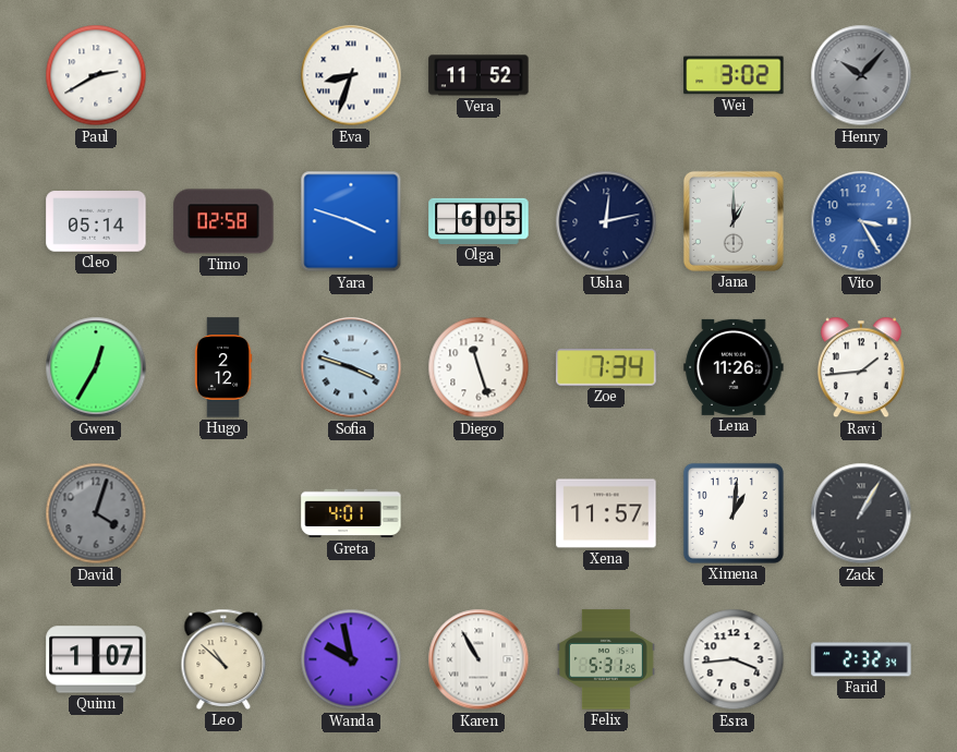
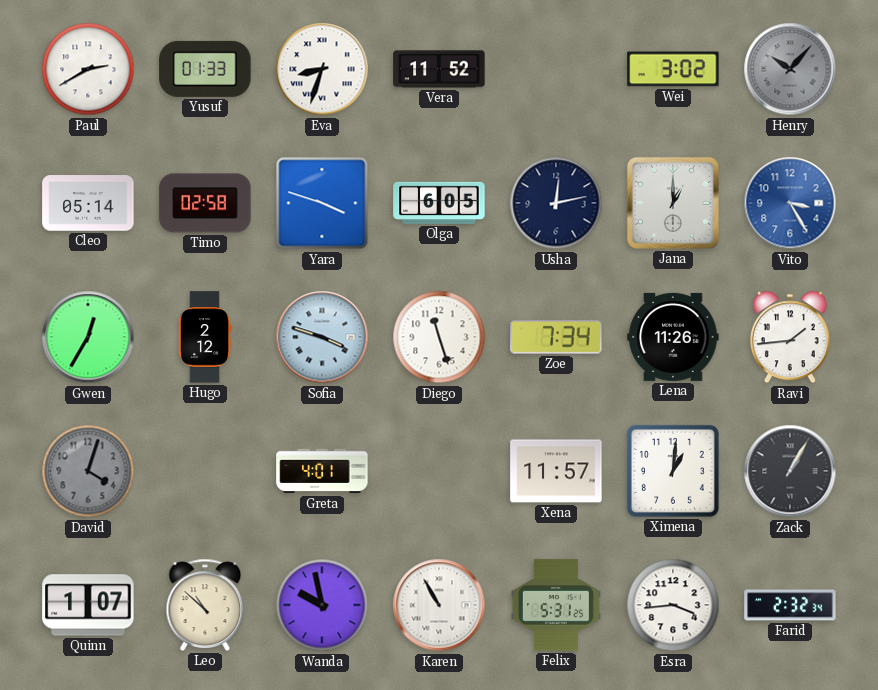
Yusuf: none -> 01:33 (205, 69)
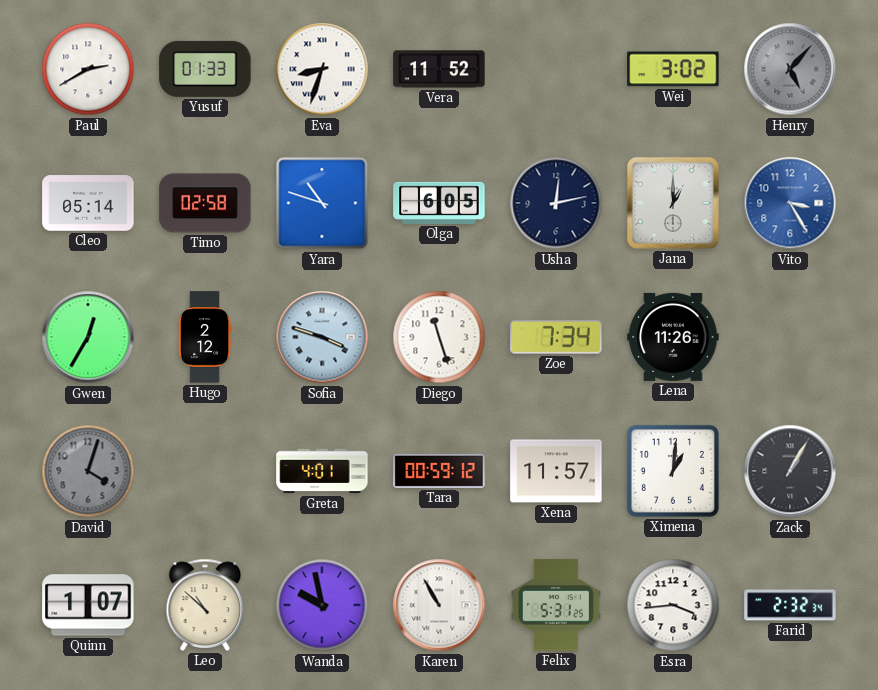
Henry: 10:07 -> 5:07 (790, 69)
Yara: 3:48 -> 10:48 (322, 203)
Ravi: 1:44 -> none (790, 337)
Tara: none -> 00:59 (439, 471)
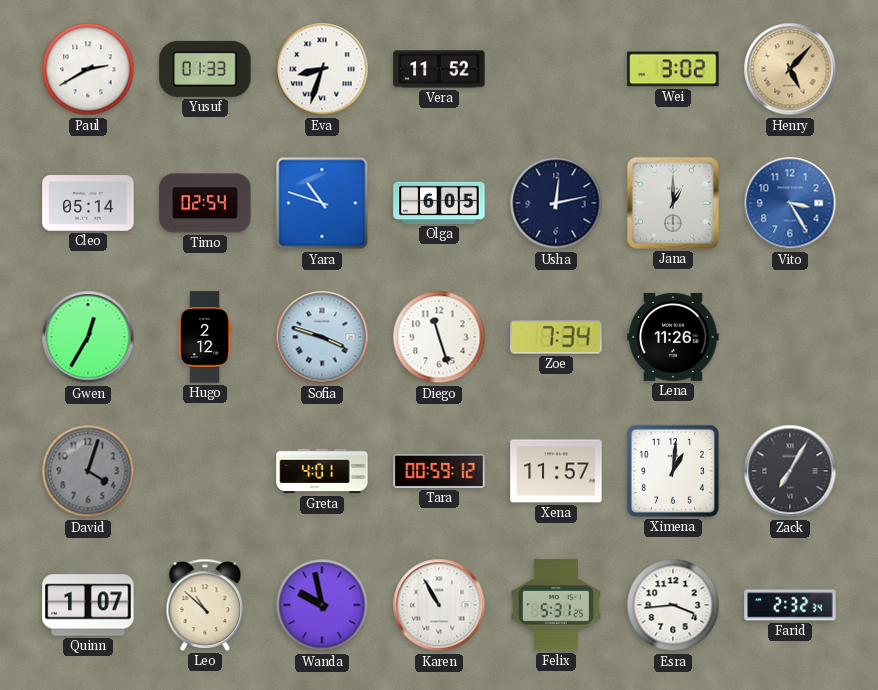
Henry dial: grey -> champagne (790, 69)
Timo: 02:58 -> 02:54 (205, 203)
Zack: 1:05 -> 7:05 (790, 471)
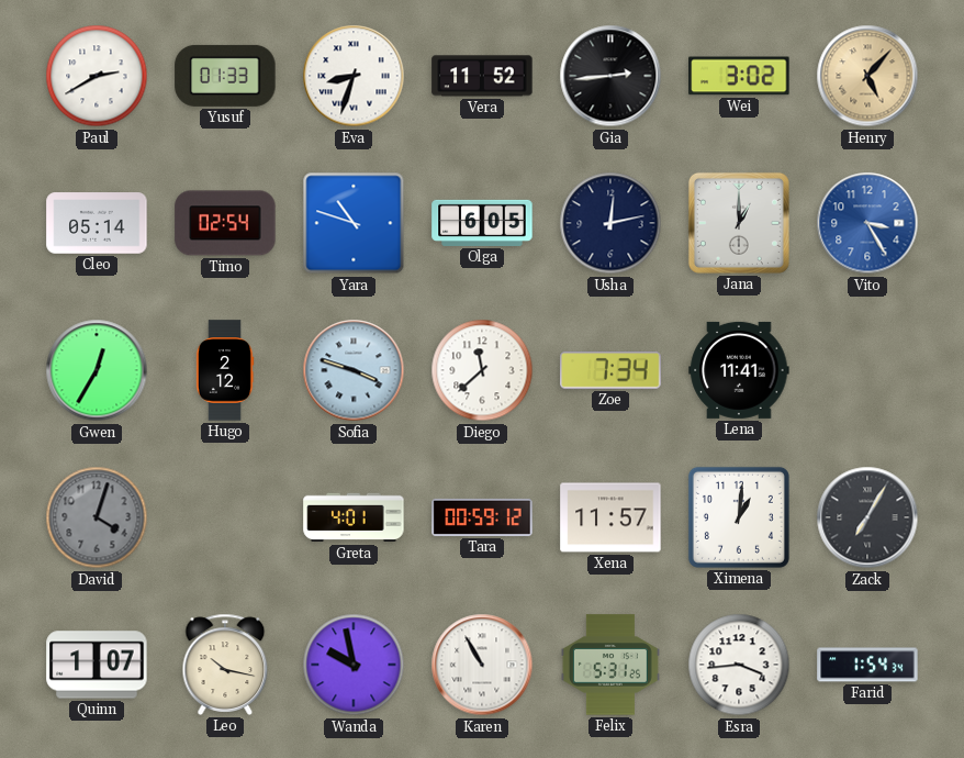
Gia: none -> 2:44 (610, 76)
Diego: 11:27 -> 11:38 (482, 370)
Lena: 11:26 -> 11:41 (739, 370)
Leo: 10:52 -> 10:17 (225, 665)
Farid: 2:32 -> 1:54 (867, 665)
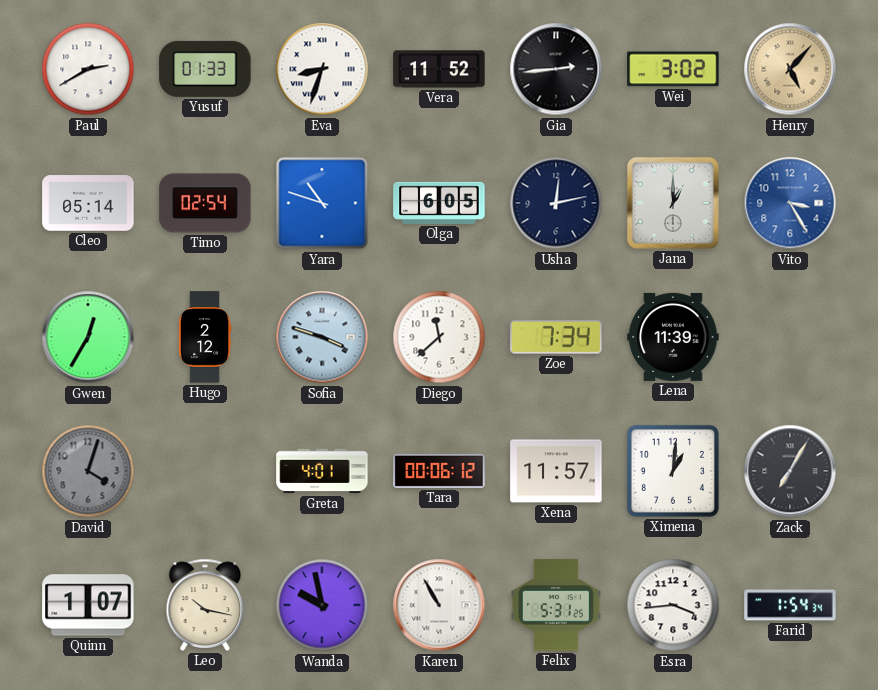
Lena: 11:41 -> 11:39 (673, 337)
Tara: 00:59 -> 00:06 (439, 471)
